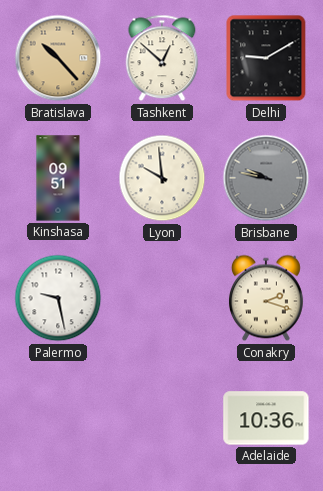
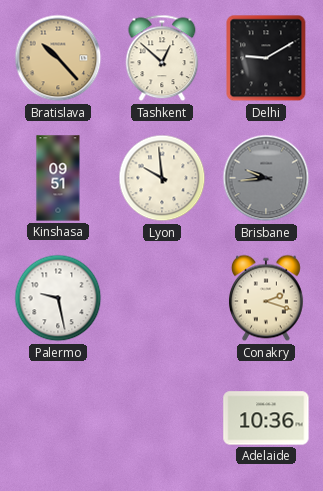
Brisbane: 9:47 -> 9:44 (266, 178)
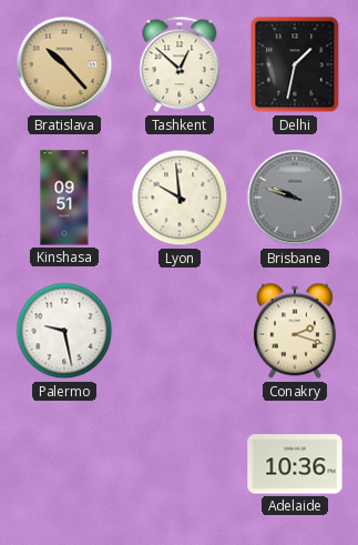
Delhi: 9:10 -> 1:32 (295, 64)
Brisbane: 9:44 -> 9:48 (295, 198)
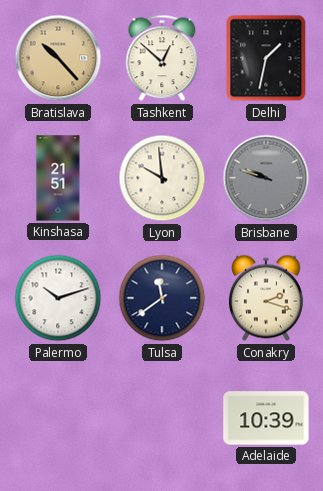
Kinshasa: 09:51 -> 21:51 (58, 178)
Palermo: 9:28 -> 10:12 (58, 298)
Tulsa: none -> 11:39 (162, 298)
Adelaide: 10:36 -> 10:39 (266, 418)
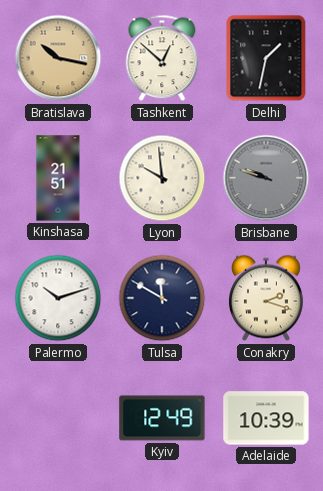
Bratislava: 10:23 -> 10:17 (58, 58)
Tulsa: 11:39 -> 11:50 (162, 298)
Kyiv: none -> 12:49 (162, 418)
